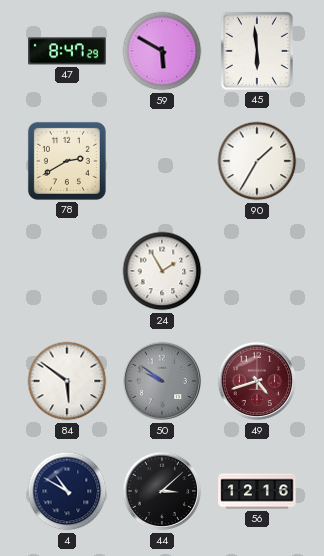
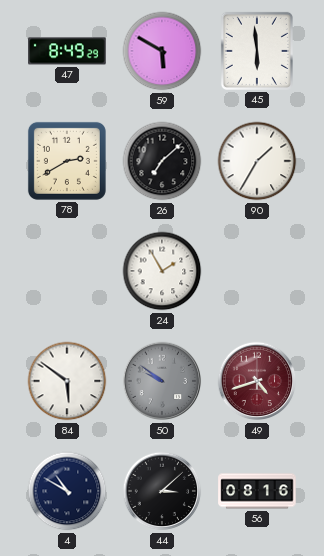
47: 8:47 -> 8:49 (67, 51)
26: none -> 7:08 (162, 161)
56: 12:16 -> 08:16 (257, 491)
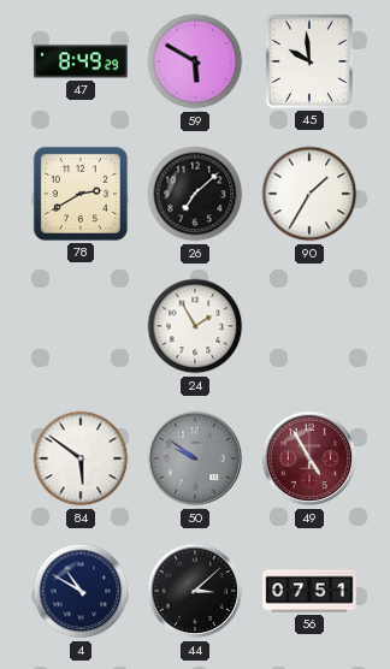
45: 5:59 -> 9:59 (309, 61)
49: 4:42 -> 4:55 (309, 458)
56: 08:16 -> 07:51 (309, 591)
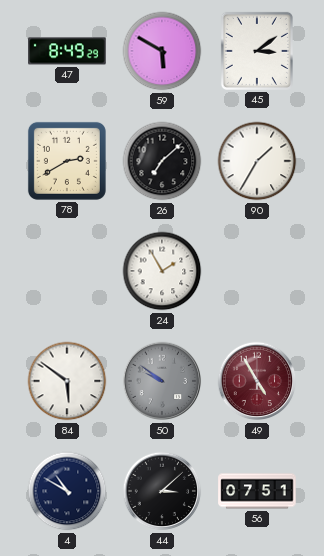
45: 9:59 -> 3:09 (257, 51)
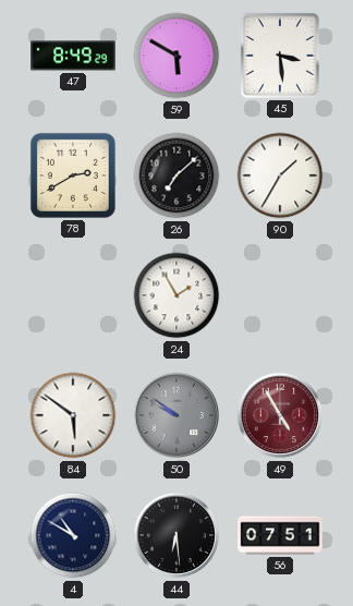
45: 3:09 -> 3:29 (280, 56)
44: 3:08 -> 6:29 (176, 535)
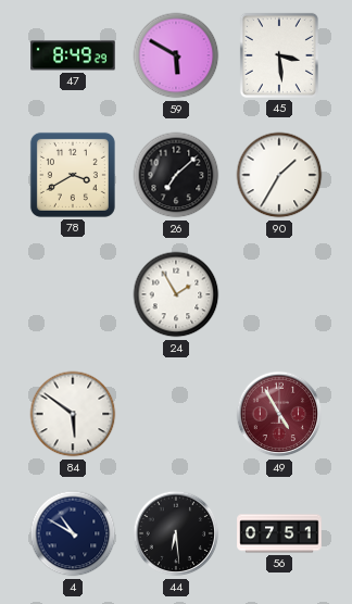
78: 2:40 -> 3:40 (73, 175)
50: 9:51 -> none (176, 415)
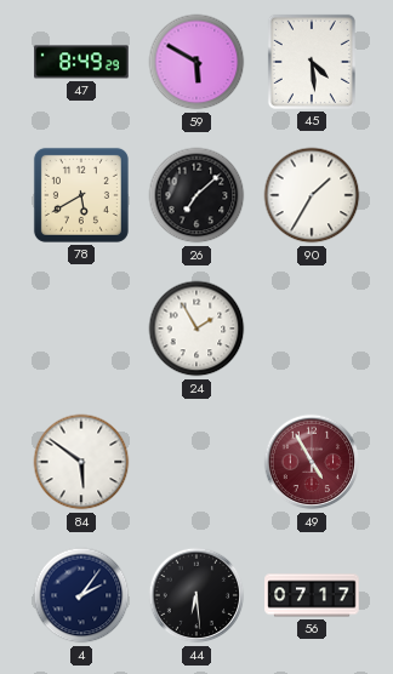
45: 3:29 -> 4:29 (312, 62)
78: 3:40 -> 5:40 (81, 195)
4: 10:50 -> 2:06 (81, 595)
56: 07:51 -> 07:17 (312, 595)
